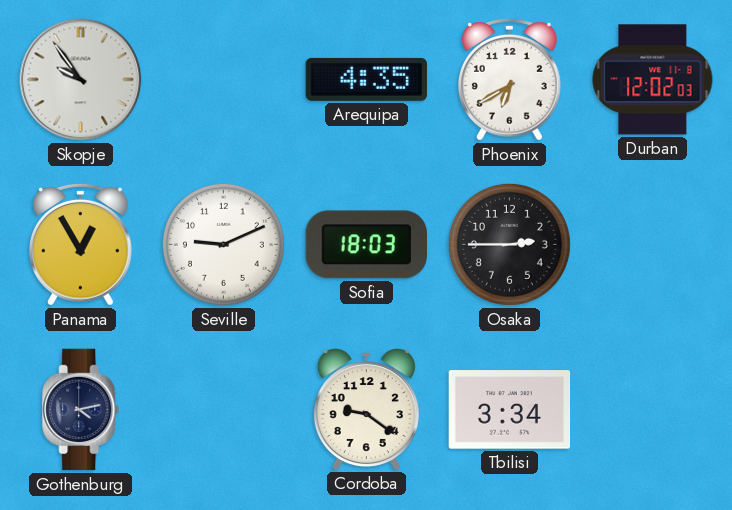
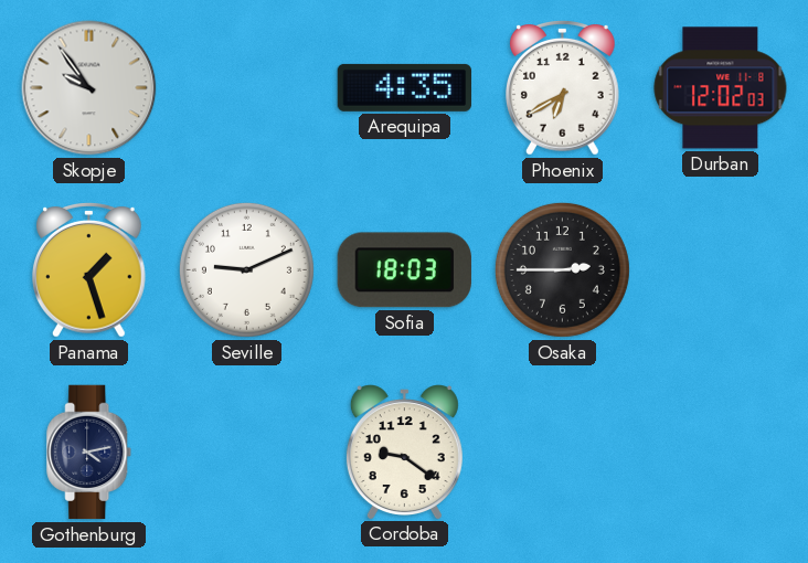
Panama: 12:55 -> 1:27 (89, 270)
Tbilisi: 3:34 -> none (510, 410)
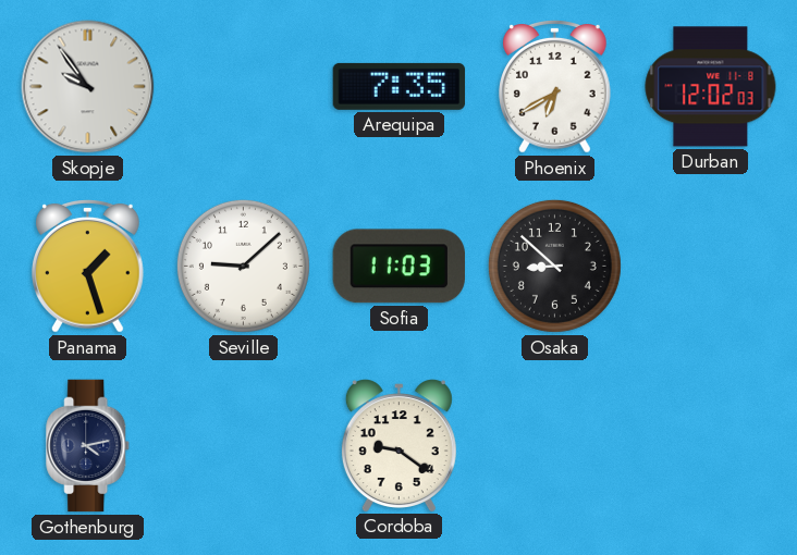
Arequipa: 4:35 -> 7:35 (400, 86)
Seville: 9:11 -> 9:08 (243, 266)
Sofia: 18:03 -> 11:03 (398, 267)
Osaka: 2:45 -> 8:52 (554, 266)
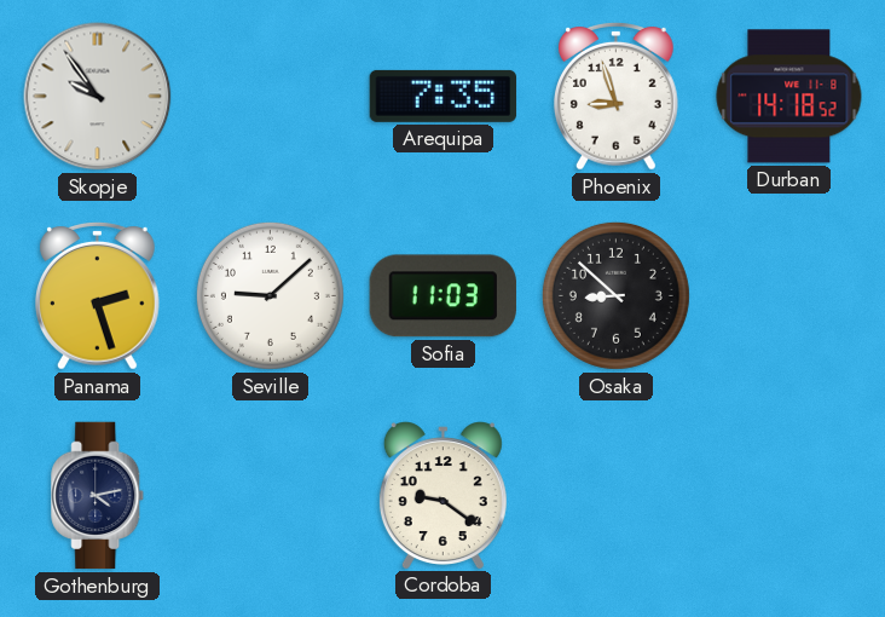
Phoenix: 6:40 -> 8:57 (617, 97)
Durban: 12:02 -> 14:18 (789, 97)
Panama: 1:27 -> 2:27 (98, 296)
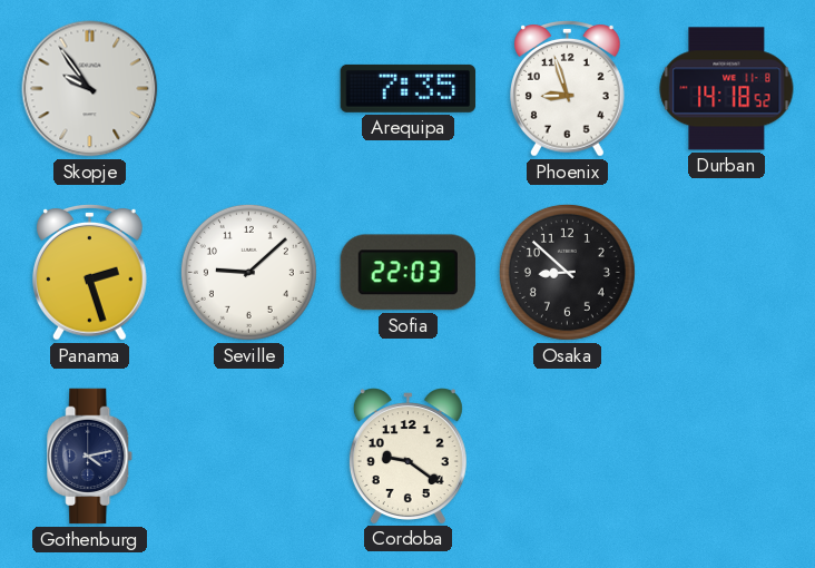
Sofia: 11:03 -> 22:03 (407, 273)
